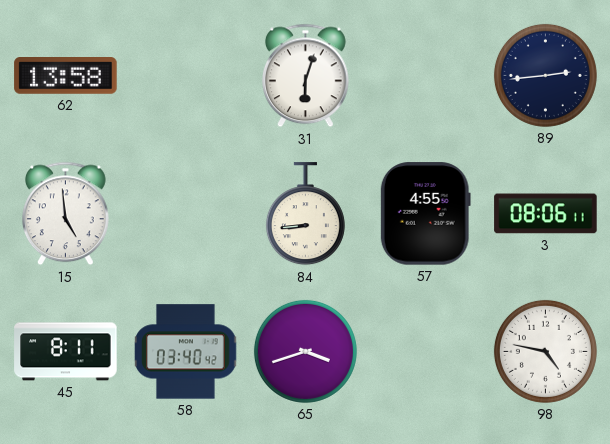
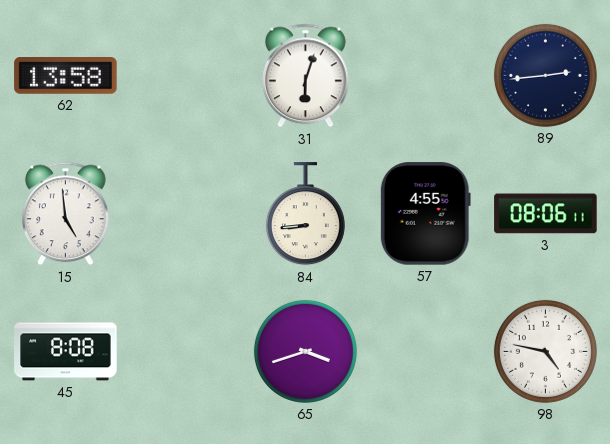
45: 8:11 -> 8:08 (66, 352)
58: 03:40 -> none (186, 352)
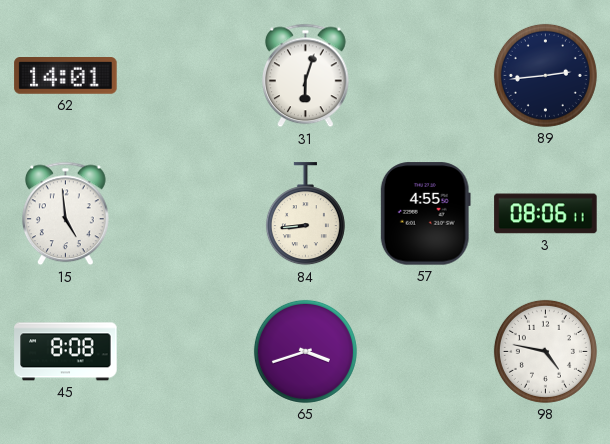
62: 13:58 -> 14:01 (66, 76)
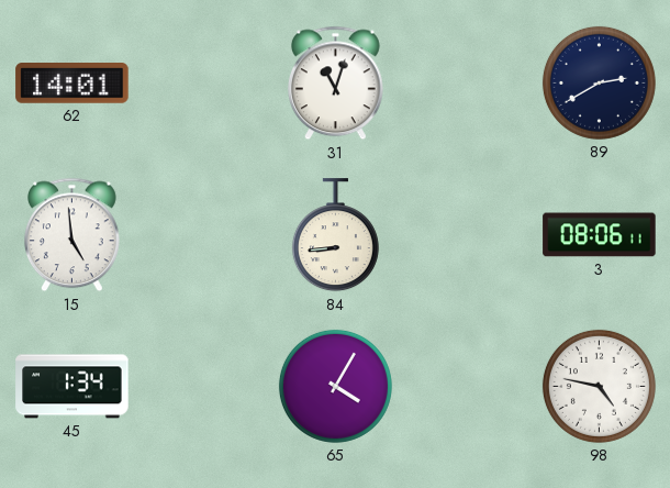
31: 6:03 -> 11:03 (335, 84)
89: 2:44 -> 2:40 (599, 82)
57: 4:55 -> none (425, 214)
45: 8:08 -> 1:34 (72, 387)
65: 3:42 -> 4:05 (335, 386)
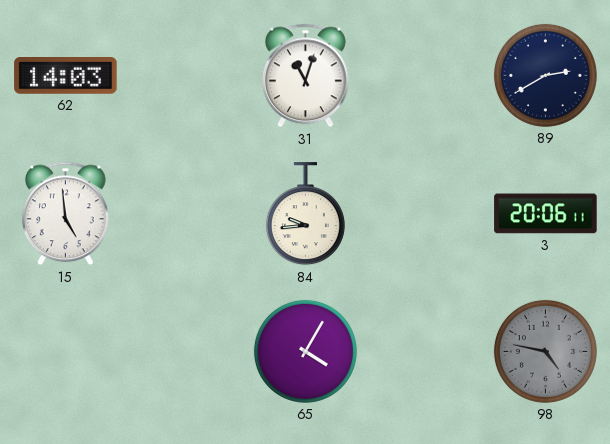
62: 14:01 -> 14:03 (66, 76)
84: 8:44 -> 9:44 (305, 214)
3: 08:06 -> 20:06 (546, 214)
45: 1:34 -> none (72, 387)
98 dial: white -> grey (545, 351)
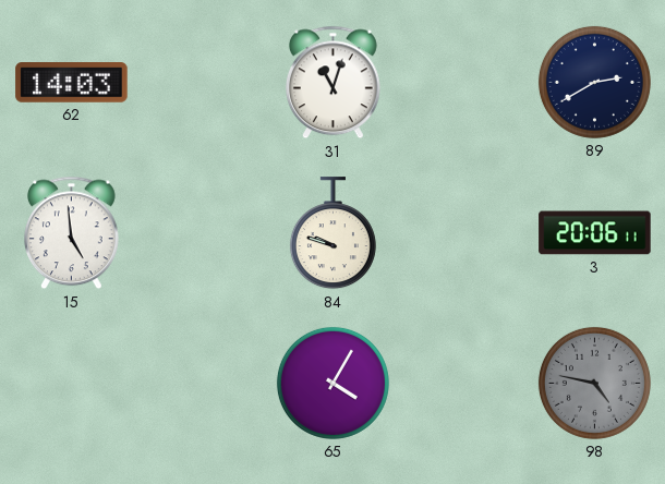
84: 9:44 -> 9:48 (332, 233)
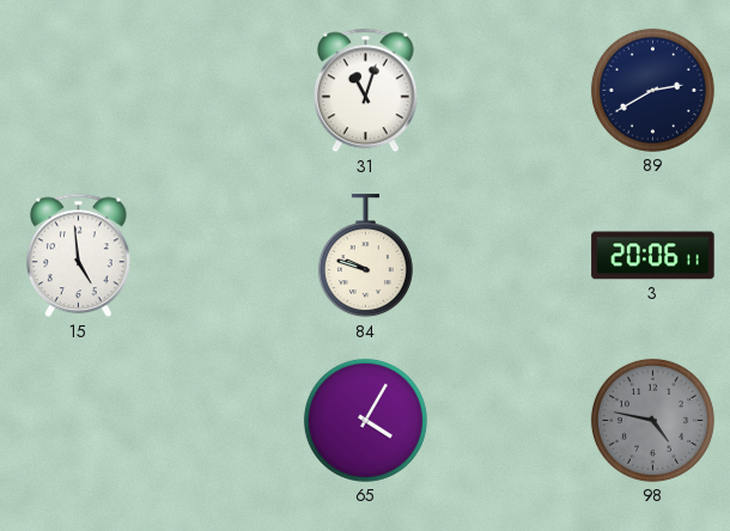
62: 14:03 -> none (72, 83)
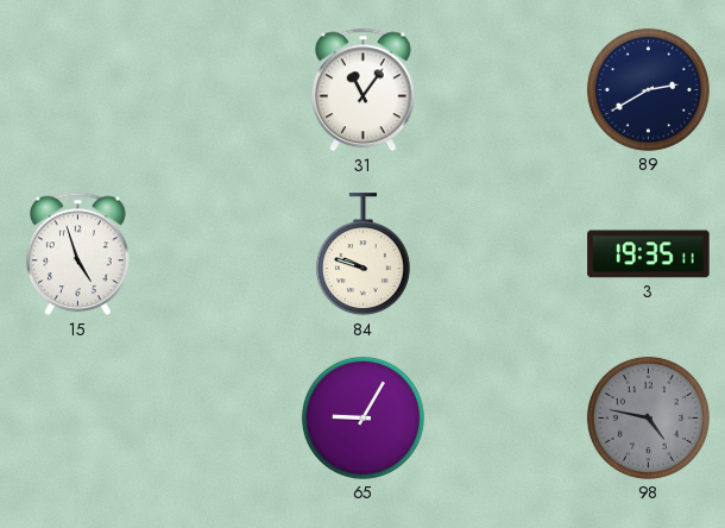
31: 11:03 -> 11:06 (363, 90)
15: 4:59 -> 4:57 (77, 254)
3: 20:06 -> 19:35 (649, 254)
65: 4:05 -> 9:05 (363, 417)
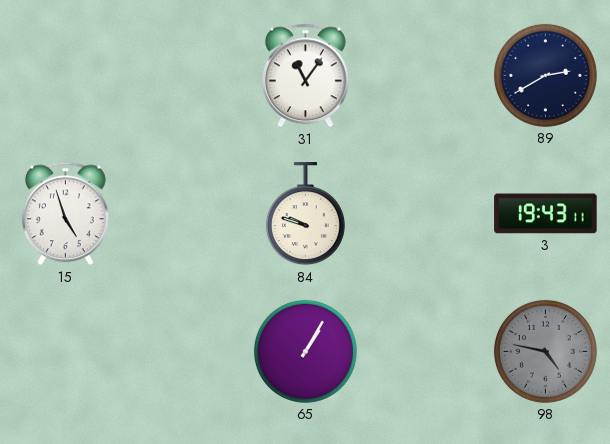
3: 19:35 -> 19:43 (546, 214)
65: 9:05 -> 1:05 (305, 351)
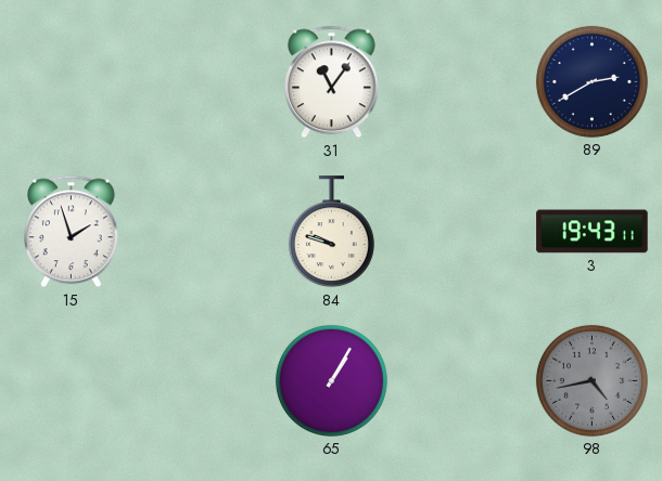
15: 4:57 -> 1:57 (71, 232)
98: 4:47 -> 4:43 (591, 380)
